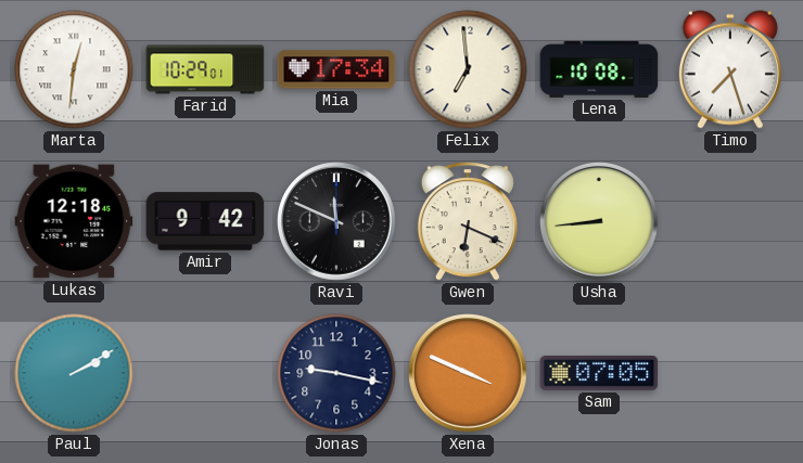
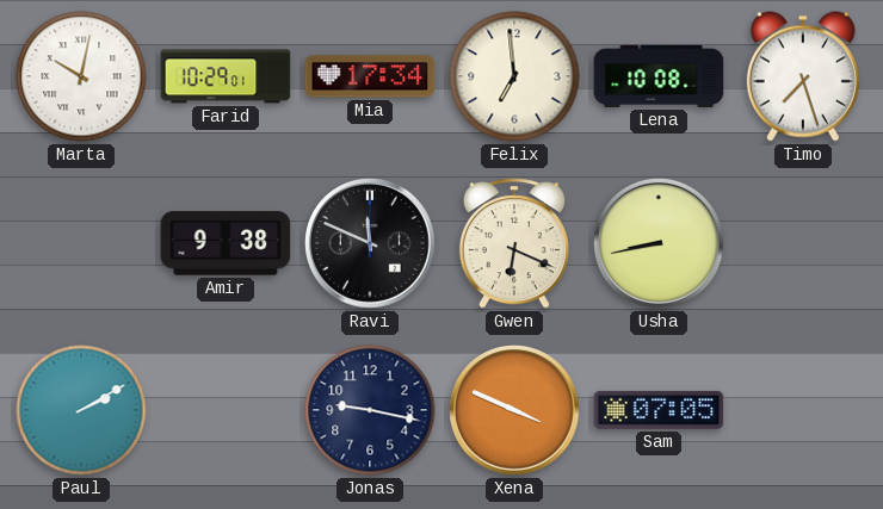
Marta: 12:31 -> 10:02 (81, 76)
Lukas: 12:18 -> none (74, 221)
Amir: 9:42 -> 9:38 (226, 243)
Usha: 8:44 -> 8:43 (659, 243)
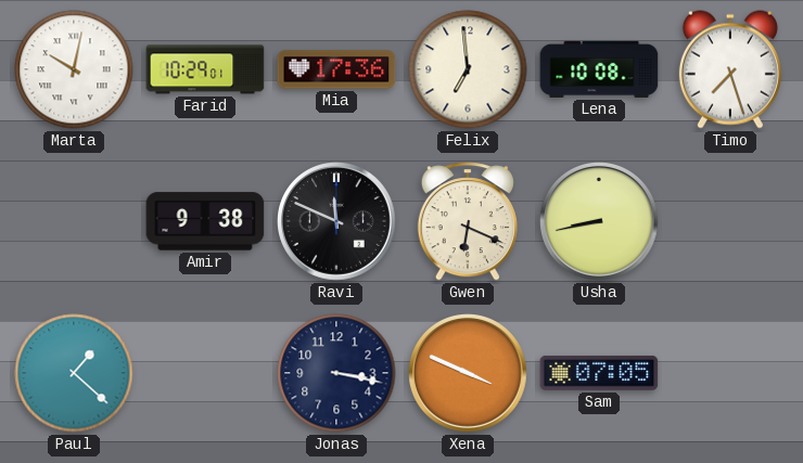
Mia: 17:34 -> 17:36 (336, 69)
Paul: 2:10 -> 1:22 (74, 373)
Jonas: 9:17 -> 3:17 (336, 373)
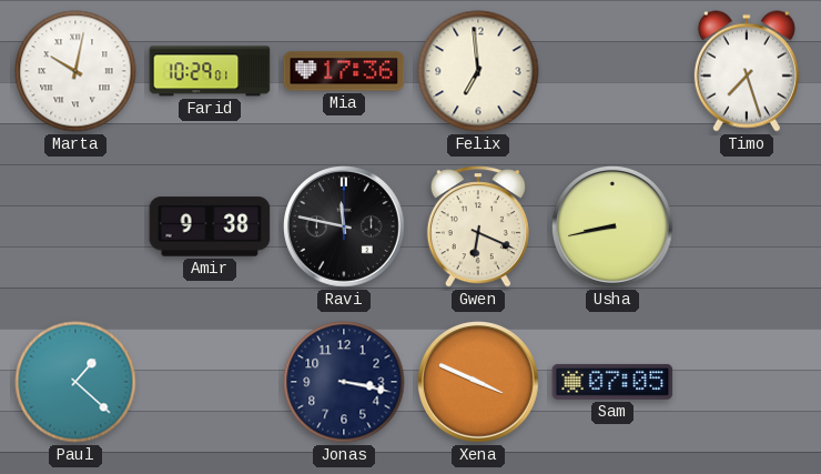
Lena: 10:08 -> none (599, 69)
Ravi: 11:49 -> 11:47 (344, 226)
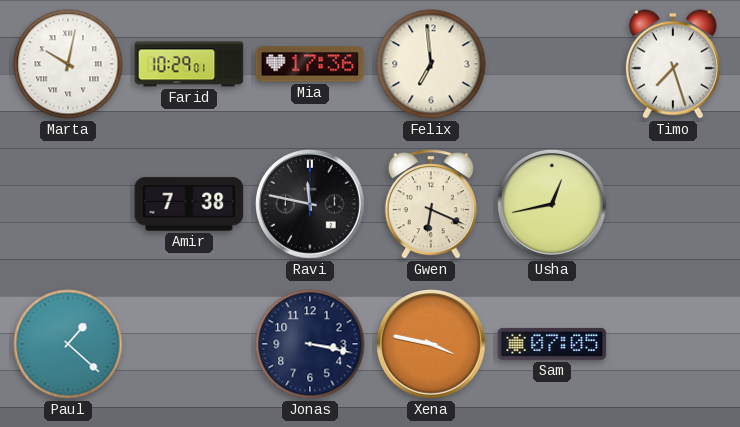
Amir: 9:38 -> 7:38 (189, 204)
Usha: 8:43 -> 12:43 (552, 204)
Xena: 3:49 -> 3:47 (431, 344)
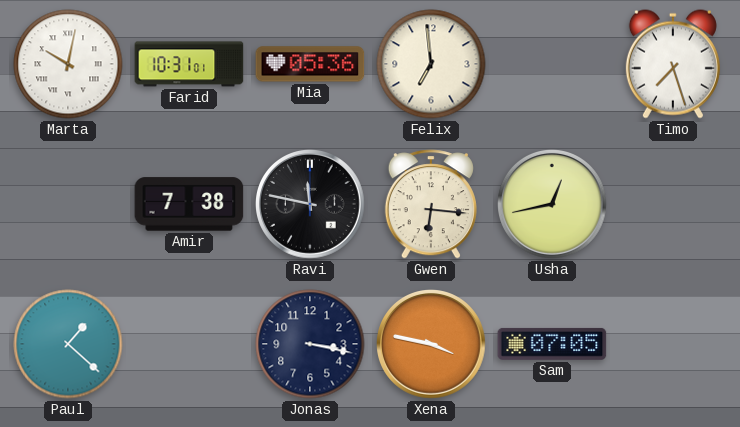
Farid: 10:29 -> 10:31 (189, 64)
Mia: 17:36 -> 05:36 (310, 64)
Gwen: 6:19 -> 6:16 (431, 204)
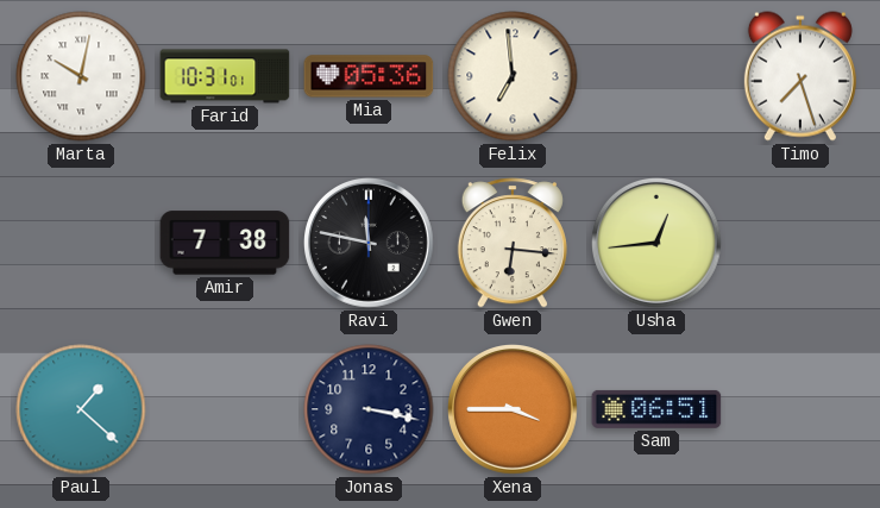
Usha: 12:43 -> 12:44 (656, 243)
Xena: 3:47 -> 3:45 (513, 409)
Sam: 07:05 -> 06:51 (656, 409)
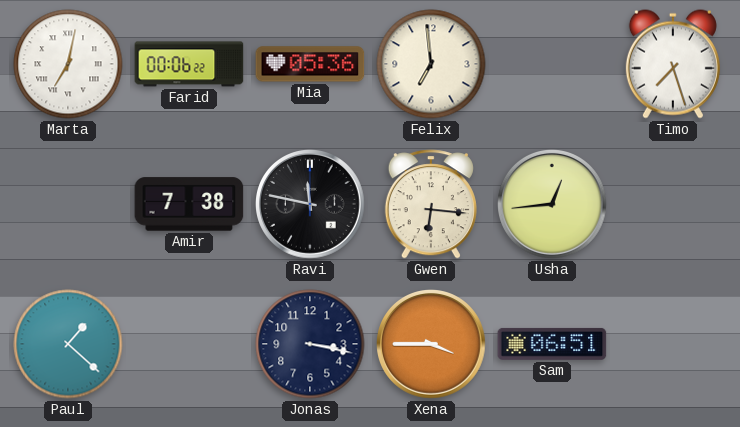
Marta: 10:02 -> 7:02 (68, 64)
Farid: 10:31 -> 00:06 (189, 64)
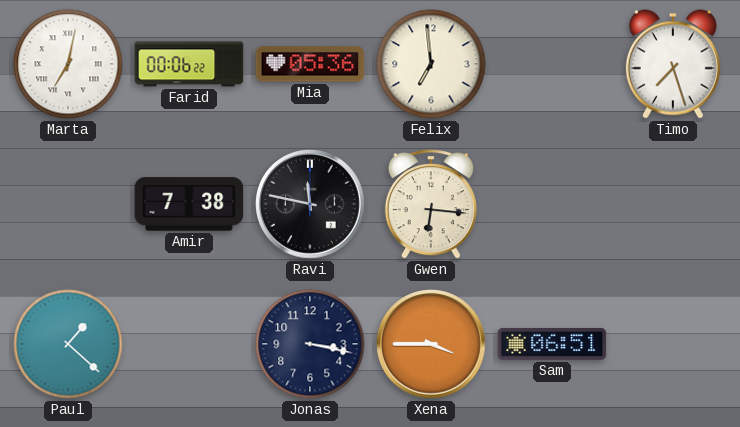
Usha: 12:44 -> none (552, 204)
